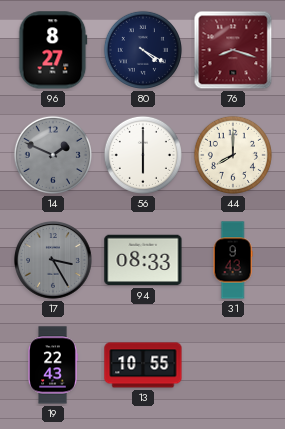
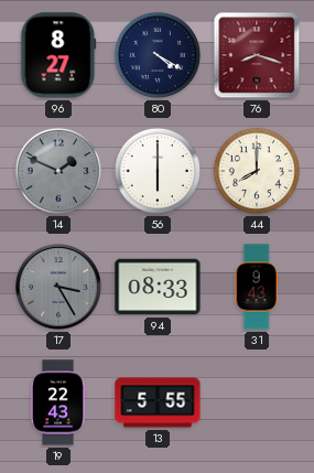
13: 10:55 -> 5:55 (158, 402)
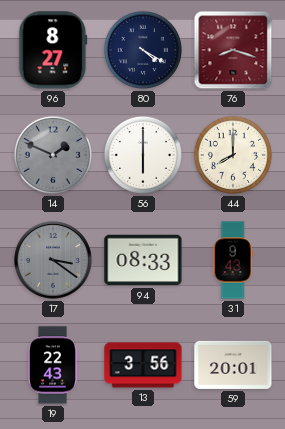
17: 3:25 -> 3:21 (54, 261)
13: 5:55 -> 3:56 (143, 365)
59: none -> 20:01 (233, 365)
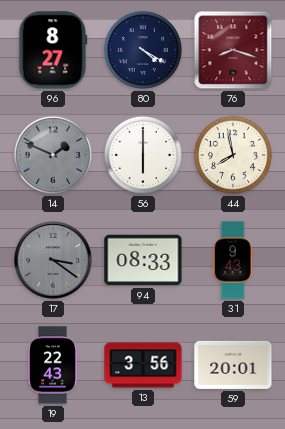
44: 8:00 -> 7:58 (233, 155)
